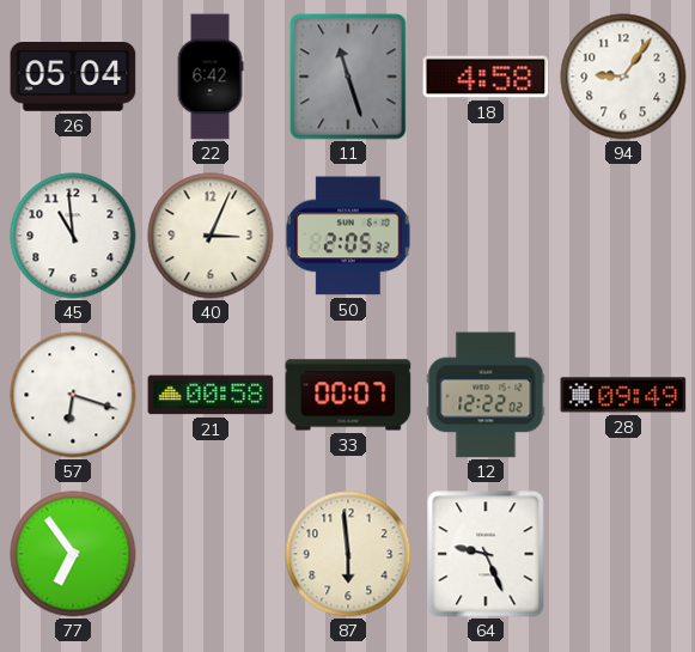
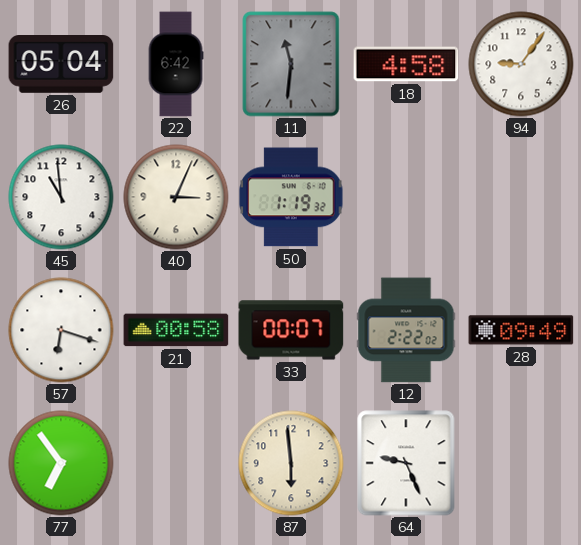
11: 11:27 -> 11:31 (291, 64)
50: 2:05 -> 1:19 (291, 197)
12: 12:22 -> 2:22 (406, 330)
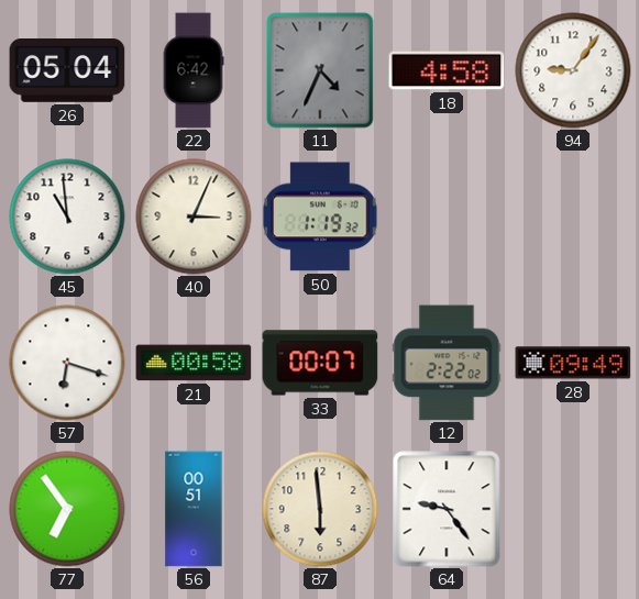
11: 11:31 -> 4:34 (320, 70)
56: none -> 00:51 (194, 509)
64: 9:26 -> 9:24 (447, 509)
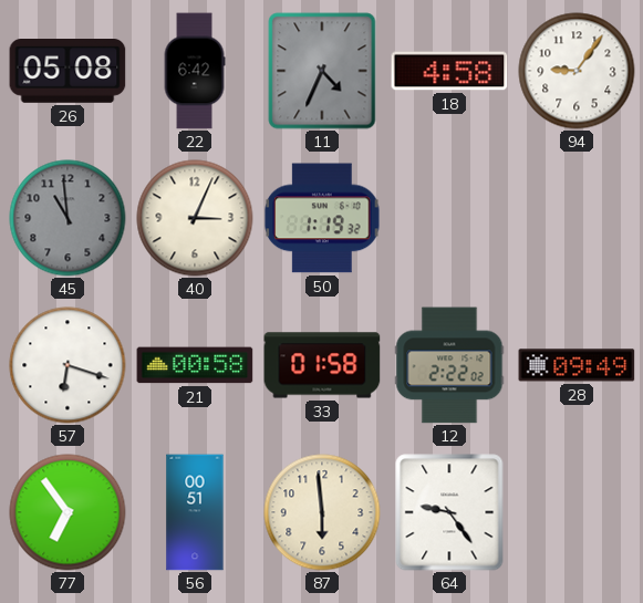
26: 05:04 -> 05:08 (68, 71)
45 dial: white -> grey (68, 218)
33: 00:07 -> 01:58 (322, 365)
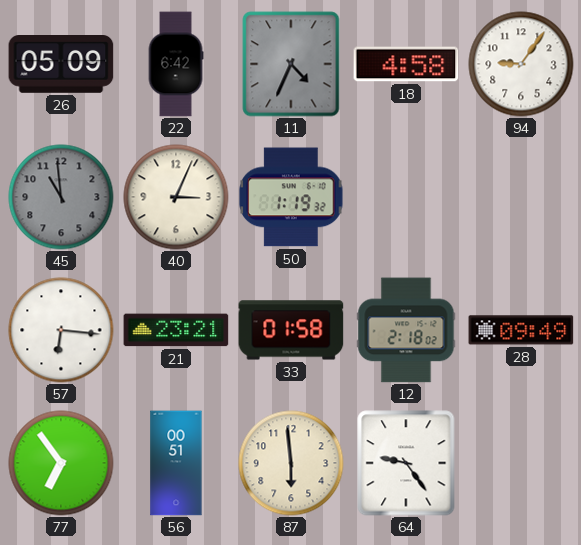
26: 05:08 -> 05:09 (61, 64)
57: 6:18 -> 6:16 (61, 330)
21: 00:58 -> 23:21 (176, 330)
12: 2:22 -> 2:18 (406, 330)
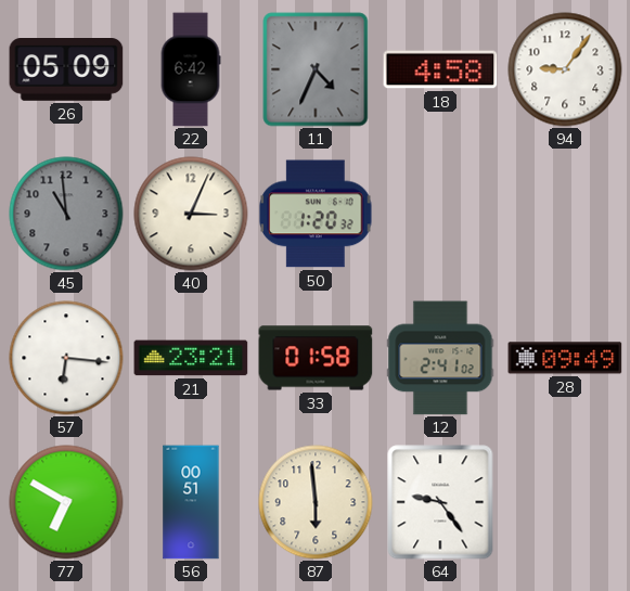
50: 1:19 -> 1:20 (316, 214)
12: 2:18 -> 2:41 (440, 358)
77: 6:54 -> 6:50 (66, 502)
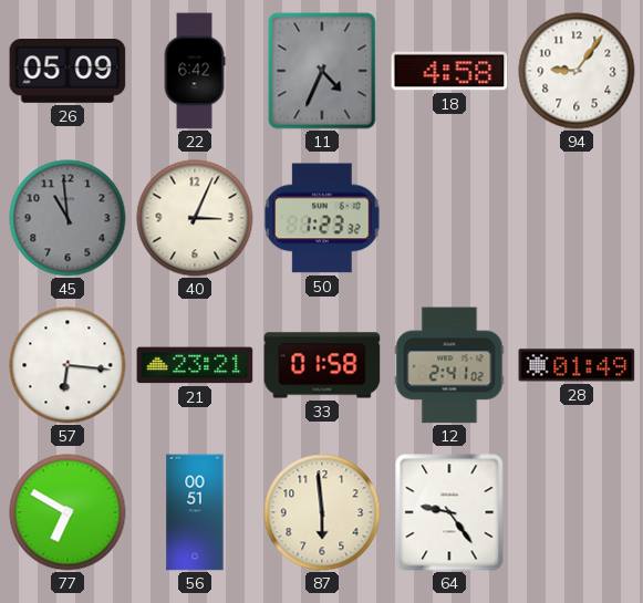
50: 1:20 -> 1:23 (322, 218)
28: 09:49 -> 01:49 (577, 365)
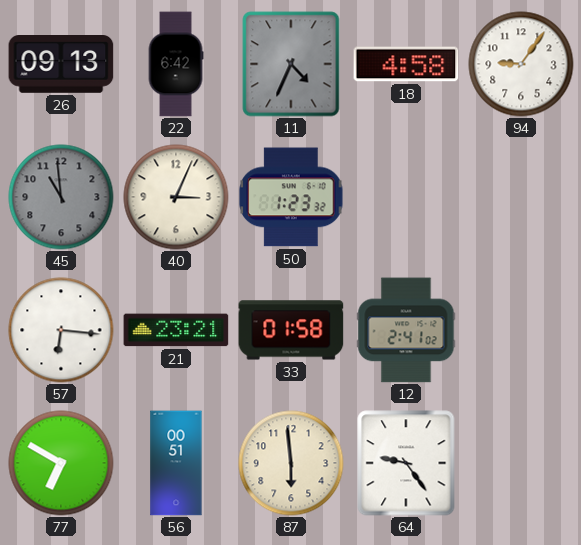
26: 05:09 -> 09:13 (61, 64)
28: 01:49 -> none (577, 365)
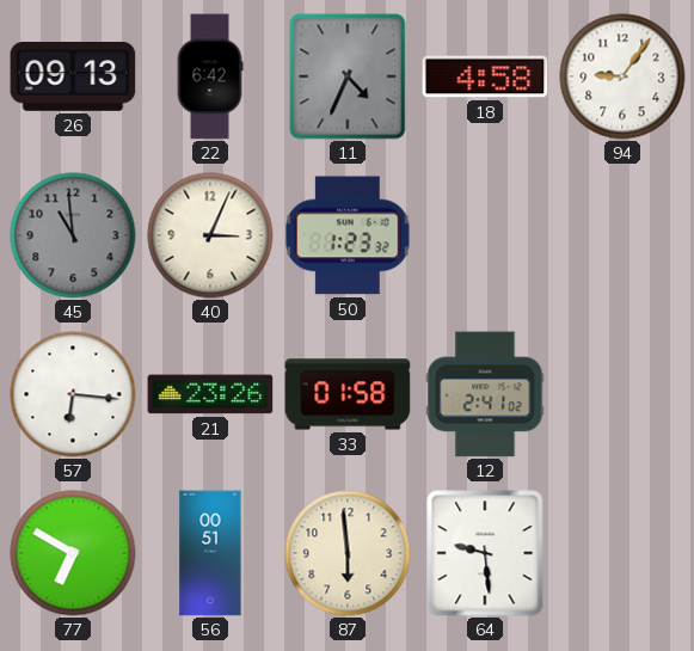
21: 23:21 -> 23:26 (210, 394)
64: 9:24 -> 9:29 (485, 553)
